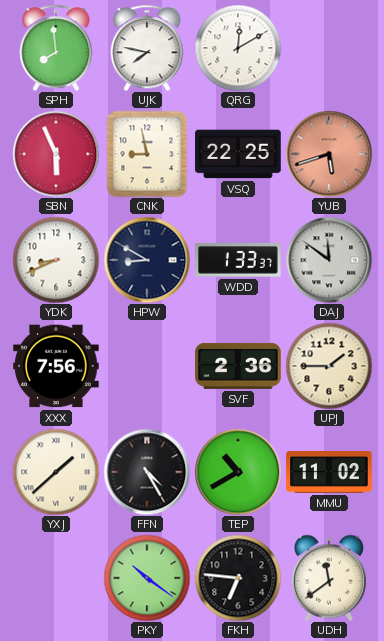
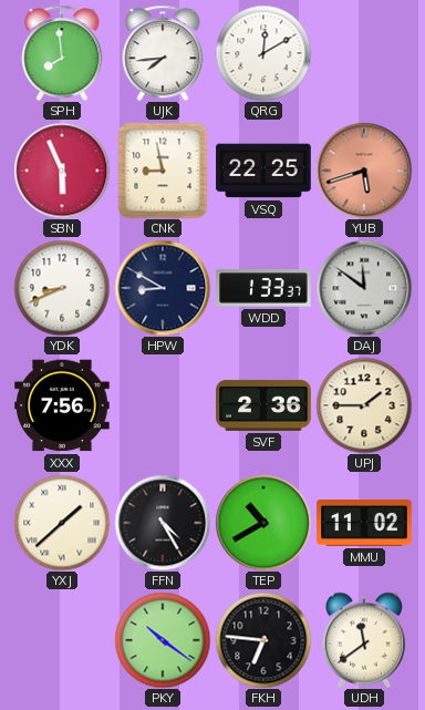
UJK: 7:47 -> 7:44 (163, 53)
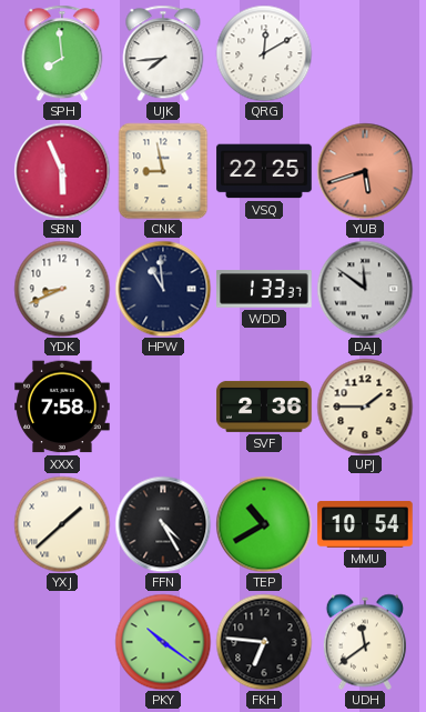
HPW: 8:50 -> 10:59 (163, 289)
XXX: 7:56 -> 7:58 (62, 407)
MMU: 11:02 -> 10:54 (365, 524)
